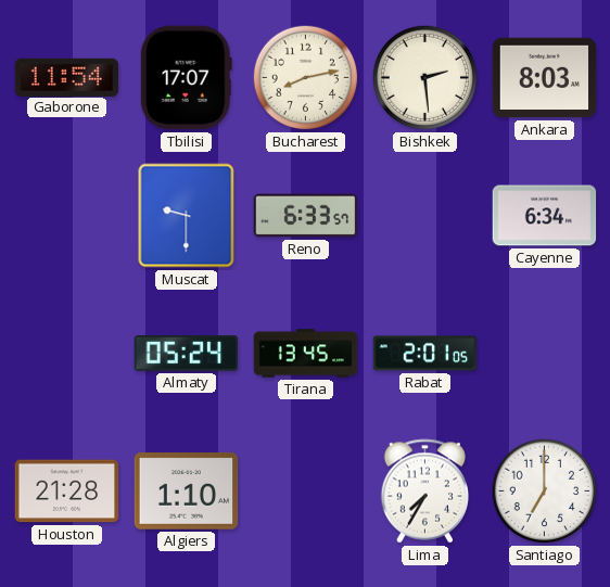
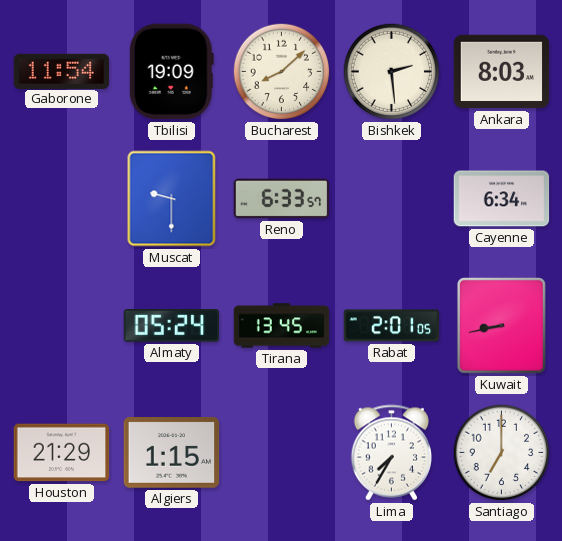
Tbilisi: 17:07 -> 19:09 (171, 72)
Bucharest: 8:13 -> 8:08 (282, 72)
Kuwait: none -> 8:43 (501, 325)
Houston: 21:28 -> 21:29 (62, 453)
Algiers: 1:10 -> 1:15 (172, 453)
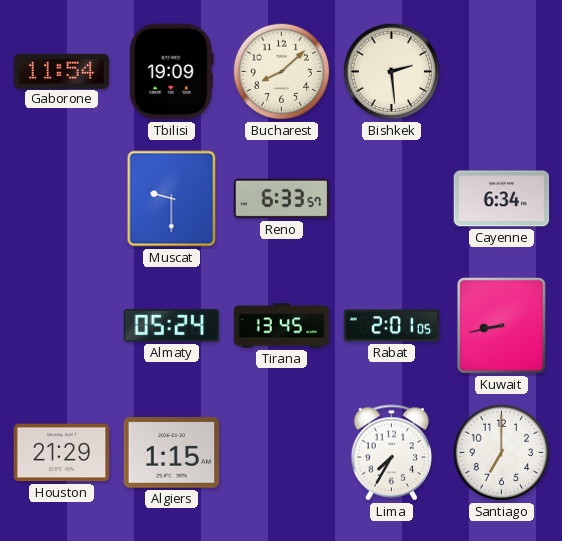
Ankara: 8:03 -> none (502, 72)
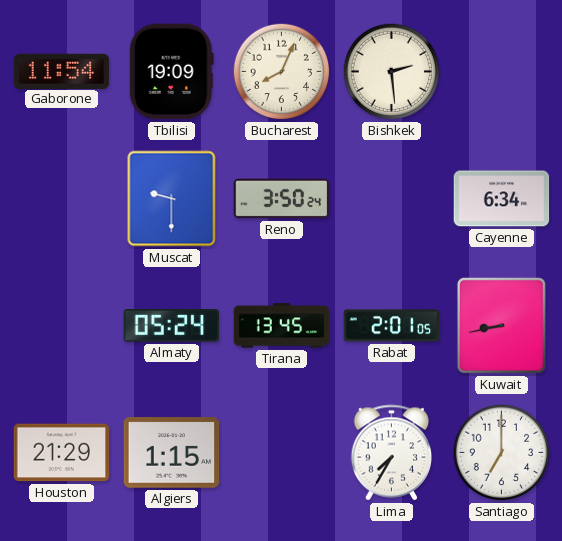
Bucharest: 8:08 -> 8:04 (282, 72)
Reno: 6:33 -> 3:50 (282, 199)
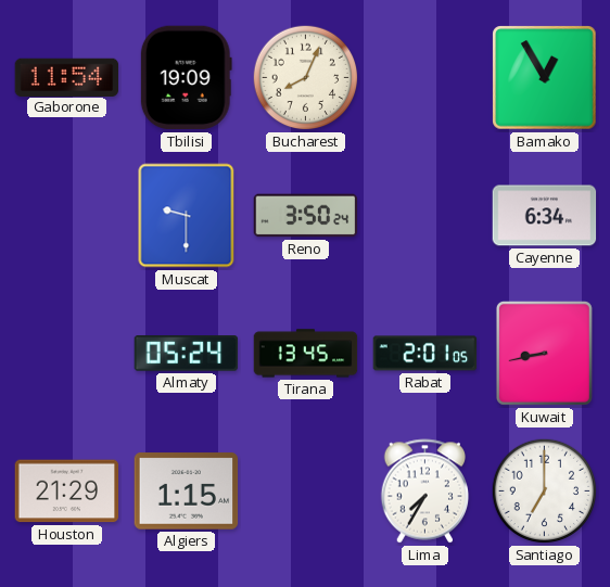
Bishkek: 2:29 -> none (392, 72)
Bamako: none -> 12:55 (545, 78)
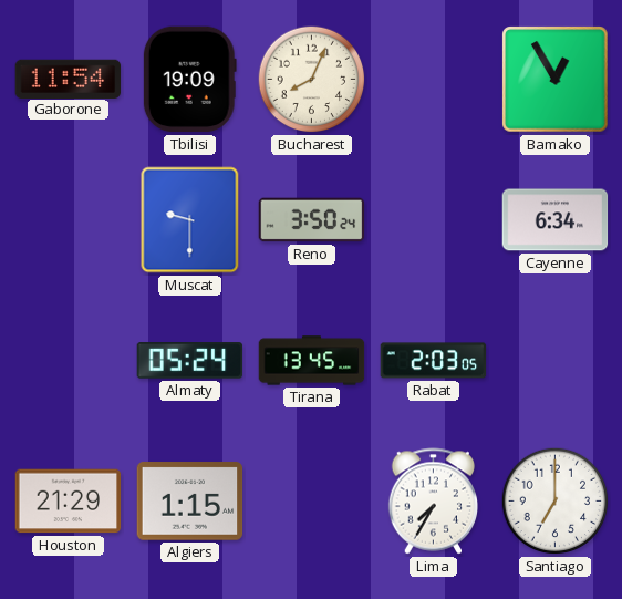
Rabat: 2:01 -> 2:03 (434, 361)
Kuwait: 8:43 -> none (544, 353)
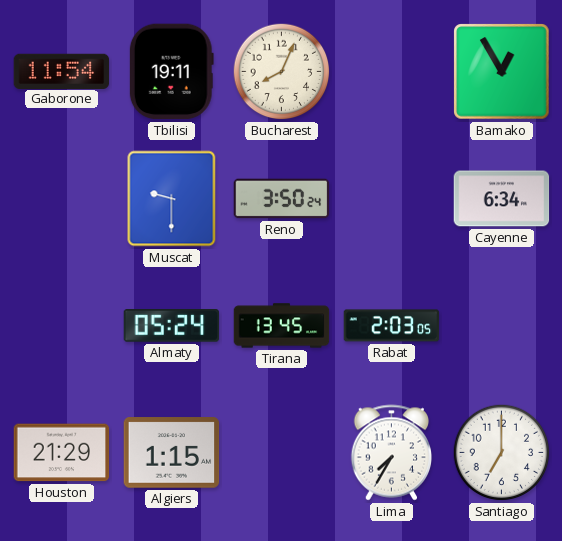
Tbilisi: 19:09 -> 19:11 (171, 72)
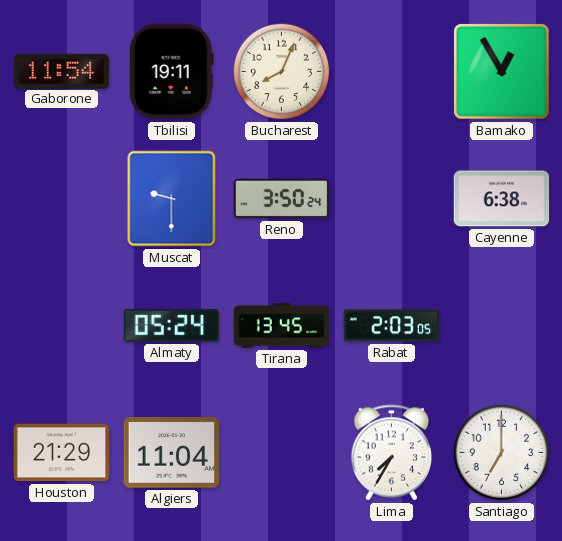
Cayenne: 6:34 -> 6:38 (502, 199)
Algiers: 1:15 -> 11:04 (172, 453)
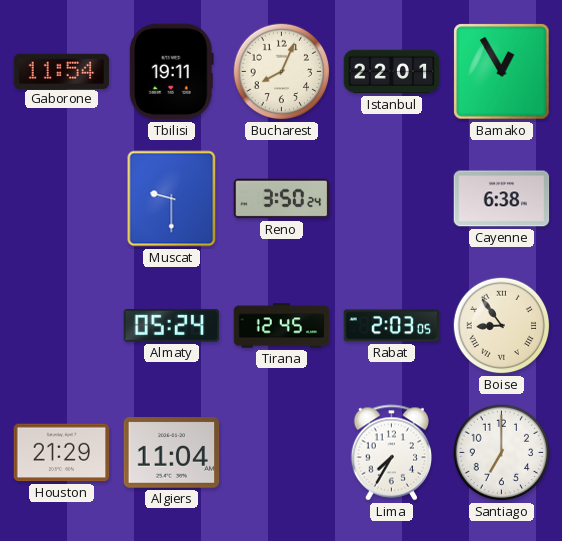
Istanbul: none -> 22:01 (392, 72)
Tirana: 13:45 -> 12:45 (282, 326)
Boise: none -> 8:54 (502, 326)
